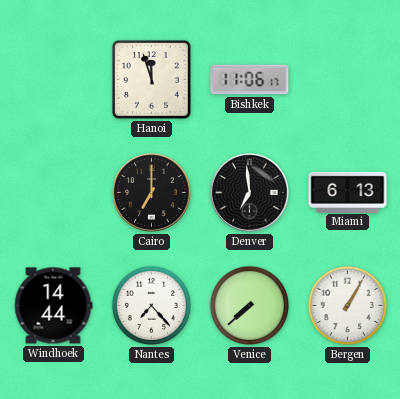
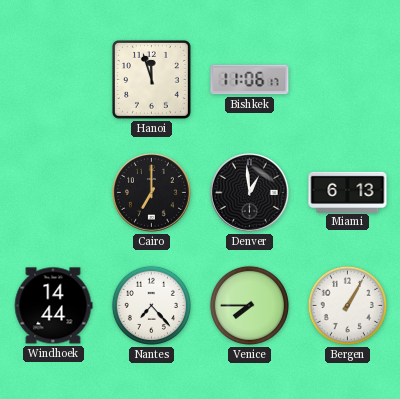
Denver: 6:59 -> 12:59 (250, 193)
Venice: 7:38 -> 7:45 (249, 305)
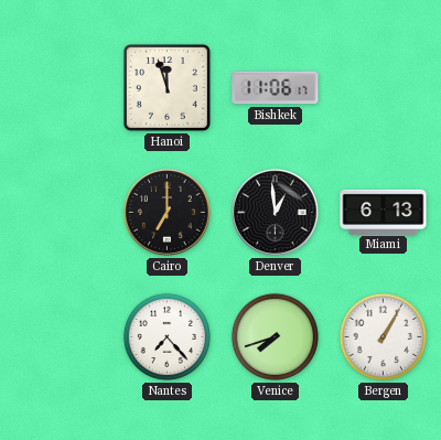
Windhoek: 14:44 -> none (53, 306)
Venice: 7:45 -> 7:42 (275, 336)
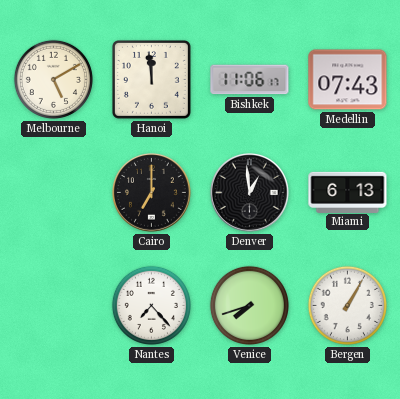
Melbourne: none -> 5:10 (53, 79)
Hanoi: 11:57 -> 11:59 (151, 79)
Medellin: none -> 07:43 (348, 80)
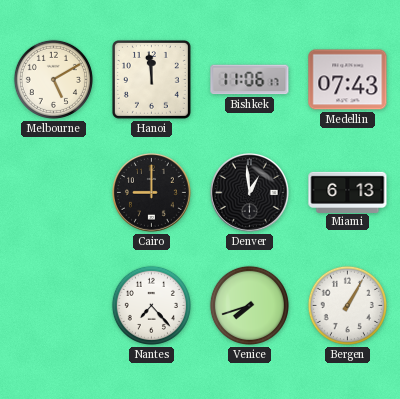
Cairo: 7:00 -> 9:00 (152, 193)
